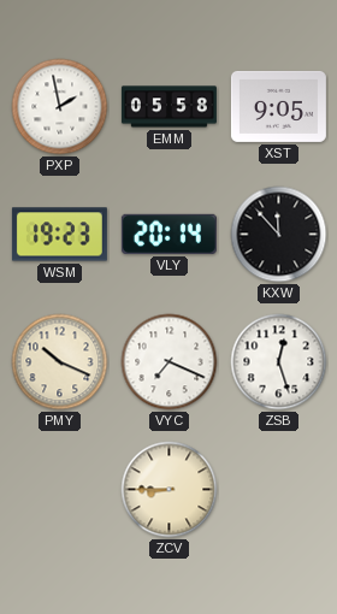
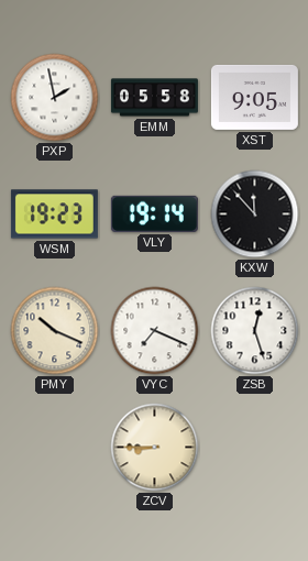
VLY: 20:14 -> 19:14 (154, 213)
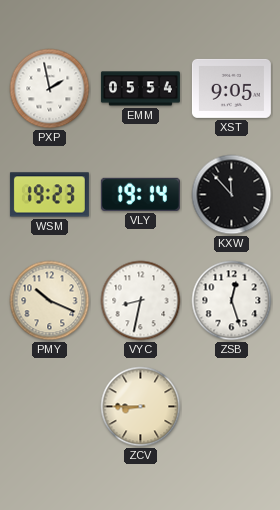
EMM: 05:58 -> 05:54 (140, 89)
VYC: 7:19 -> 8:32 (141, 301)
